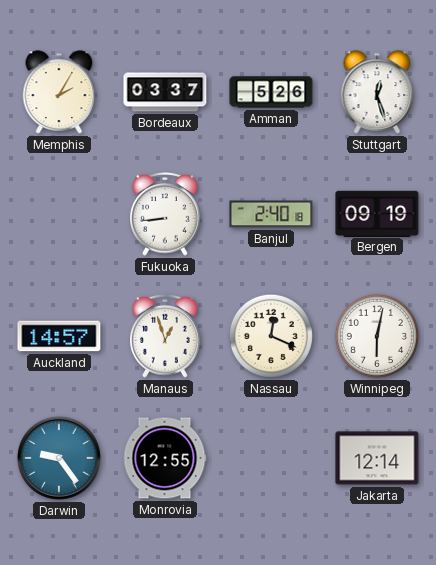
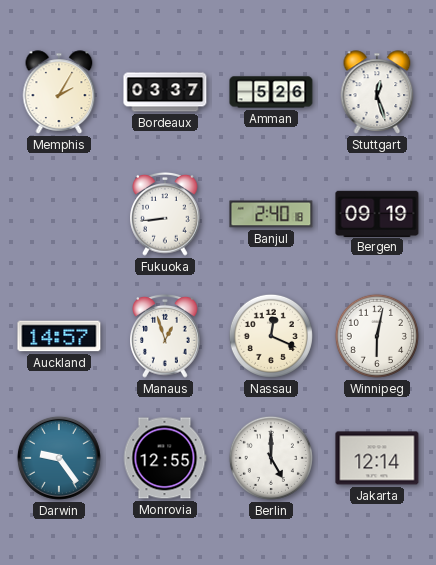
Berlin: none -> 5:00 (271, 458)
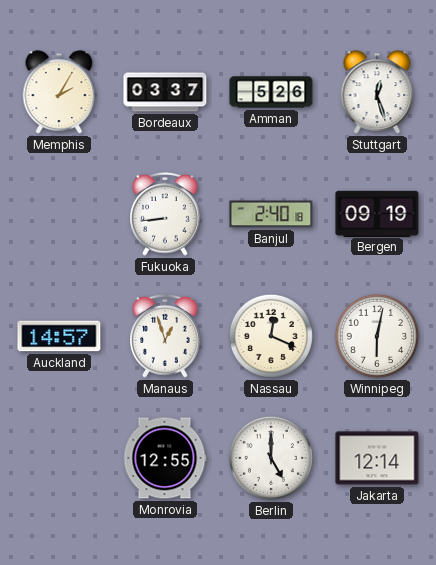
Darwin: 9:24 -> none (59, 458)
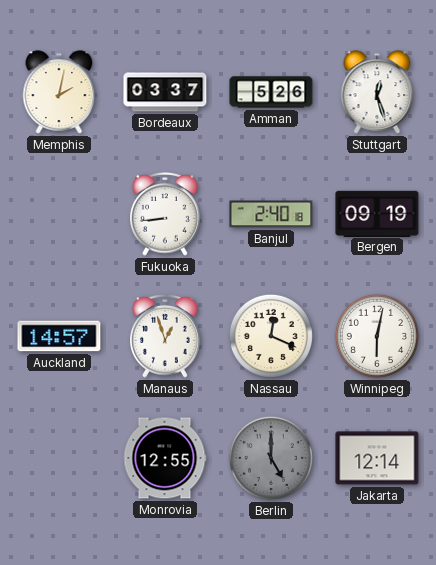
Memphis: 2:05 -> 2:02 (59, 92)
Berlin dial: white -> grey (271, 458)
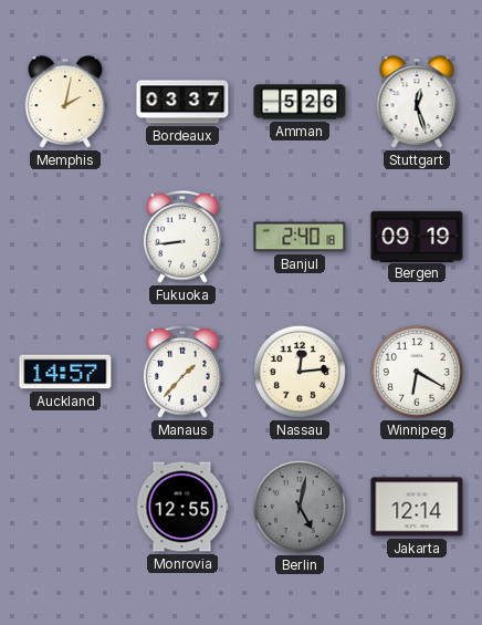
Manaus: 12:57 -> 1:37 (182, 372)
Nassau: 12:19 -> 12:14 (300, 372)
Winnipeg: 6:02 -> 6:20 (417, 372)
Berlin: 5:00 -> 5:02 (300, 507)
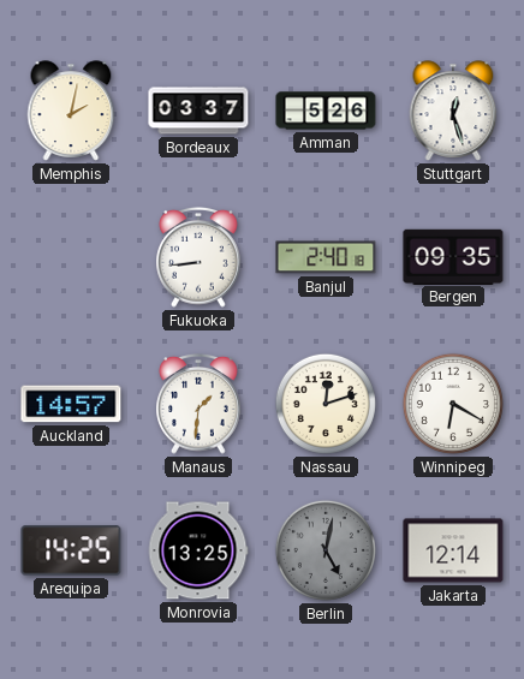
Bergen: 09:19 -> 09:35 (453, 256)
Manaus: 1:37 -> 1:31 (198, 404)
Nassau: 12:14 -> 12:12 (326, 404)
Arequipa: none -> 14:25 (71, 550)
Monrovia: 12:55 -> 13:25 (198, 550)
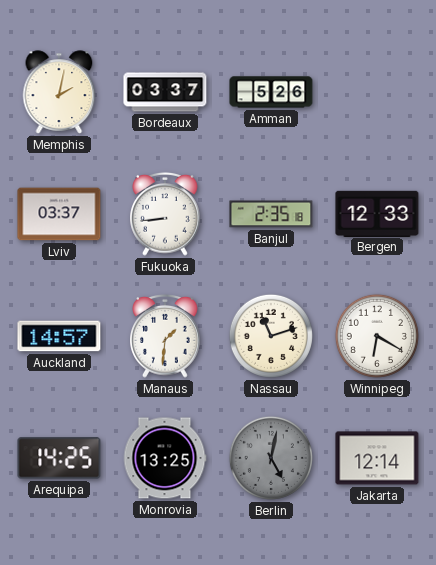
Stuttgart: 12:27 -> none (453, 111)
Lviv: none -> 03:37 (59, 214)
Banjul: 2:40 -> 2:35 (271, 214)
Bergen: 09:35 -> 12:33 (377, 213)
Nassau: 12:12 -> 11:12 (271, 336)
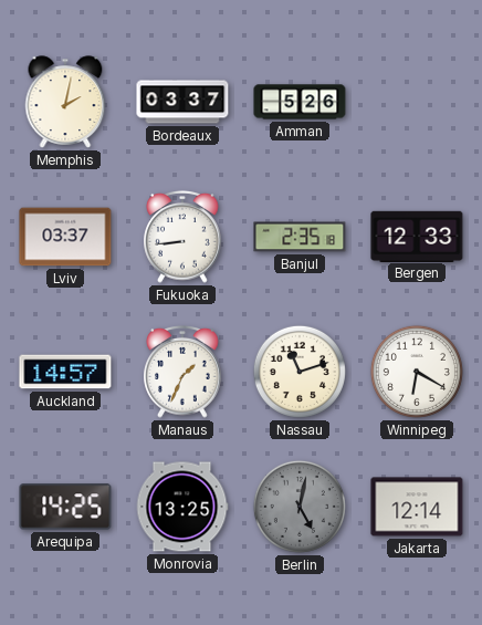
Manaus: 1:31 -> 1:34 (182, 372)
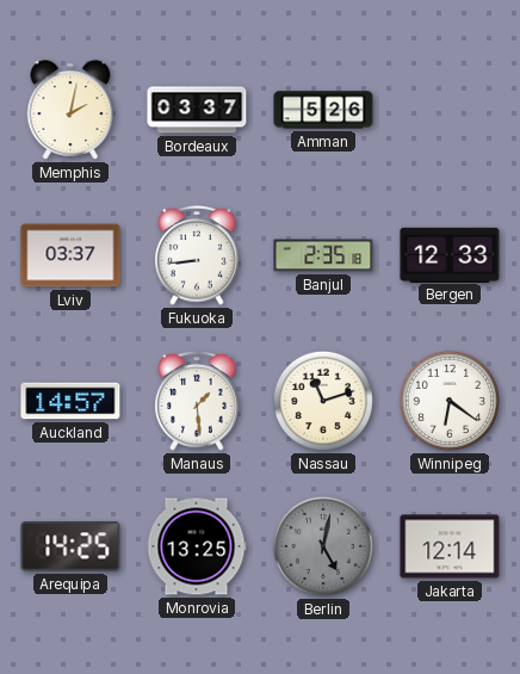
Manaus: 1:34 -> 1:29 (197, 401)
Winnipeg: 6:20 -> 6:21 (450, 401)
